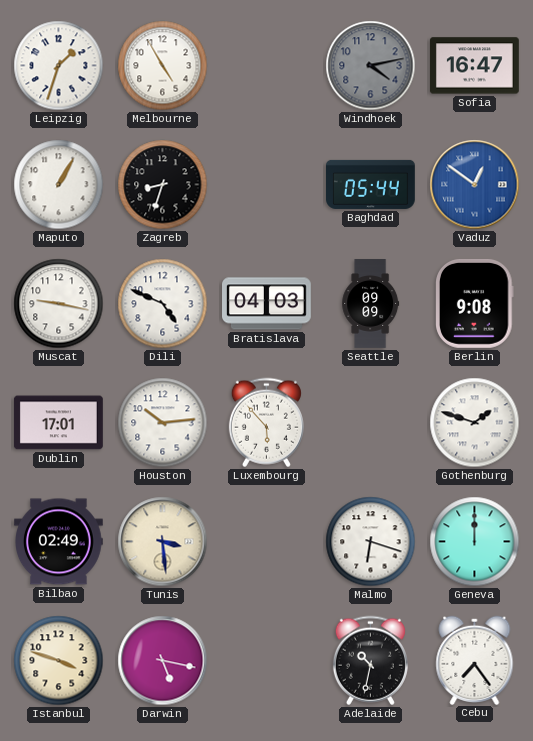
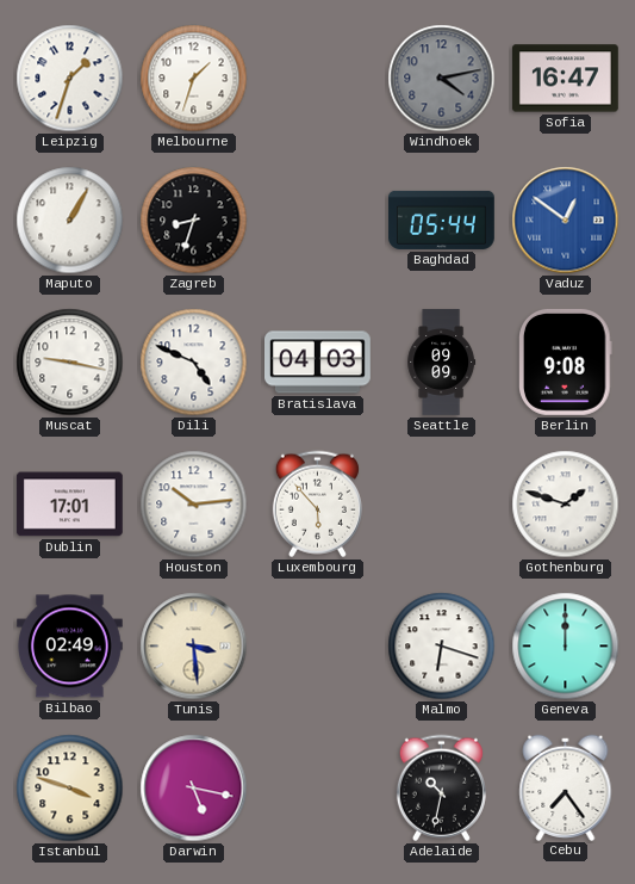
Melbourne: 4:55 -> 1:33 (194, 79)
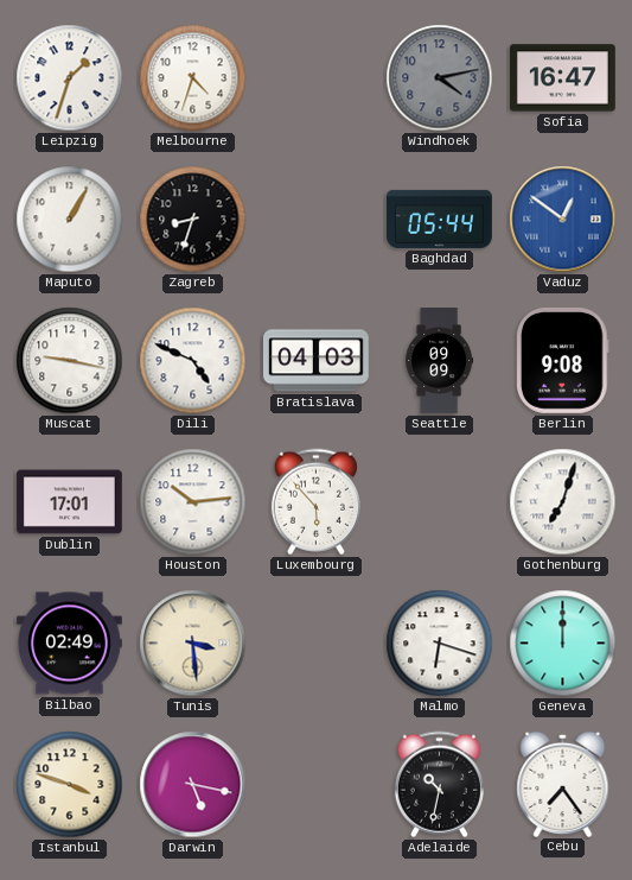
Melbourne: 1:33 -> 4:33 (193, 78)
Gothenburg: 1:48 -> 7:03 (563, 502)
